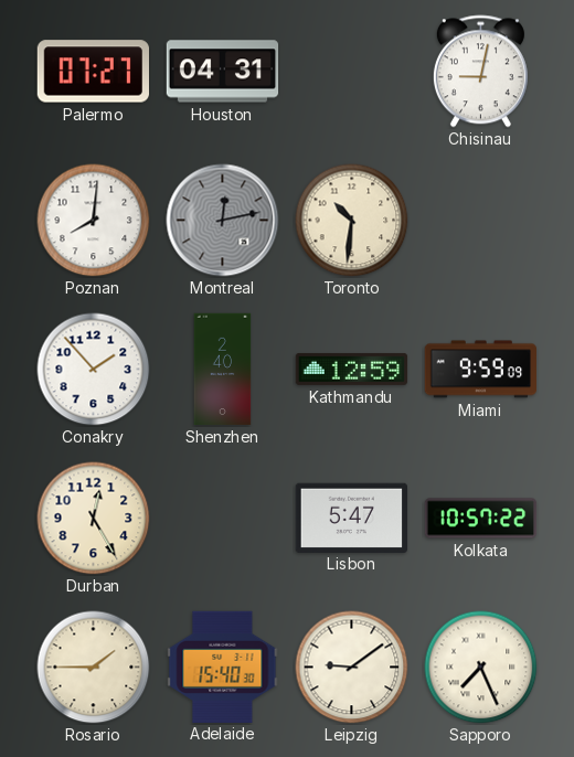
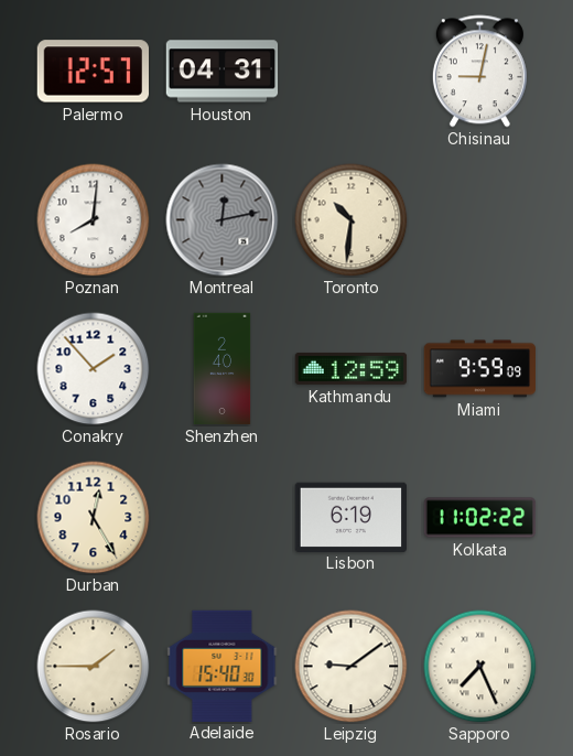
Palermo: 07:27 -> 12:57 (93, 72)
Lisbon: 5:47 -> 6:19 (350, 517)
Kolkata: 10:57 -> 11:02 (480, 518)
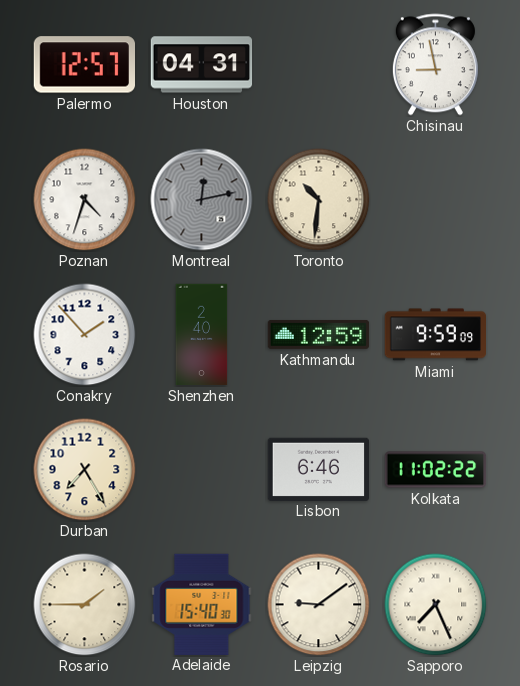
Chisinau: 9:02 -> 8:58 (435, 65)
Poznan: 8:01 -> 4:33 (85, 200)
Durban: 12:25 -> 7:25 (85, 470)
Lisbon: 6:19 -> 6:46 (318, 469)
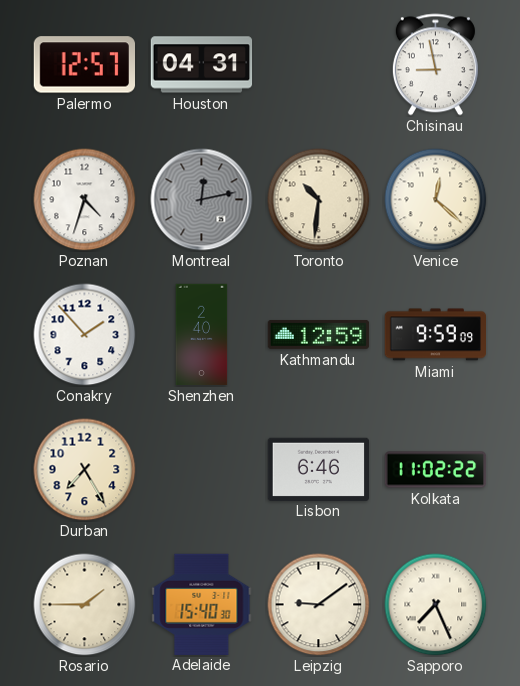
Venice: none -> 12:22 (436, 200)
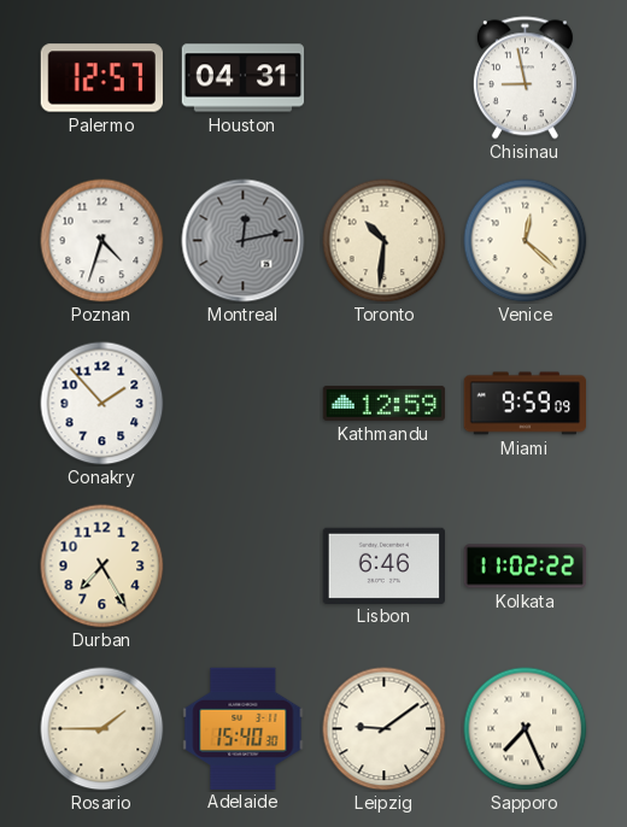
Shenzhen: 2:40 -> none (202, 335)
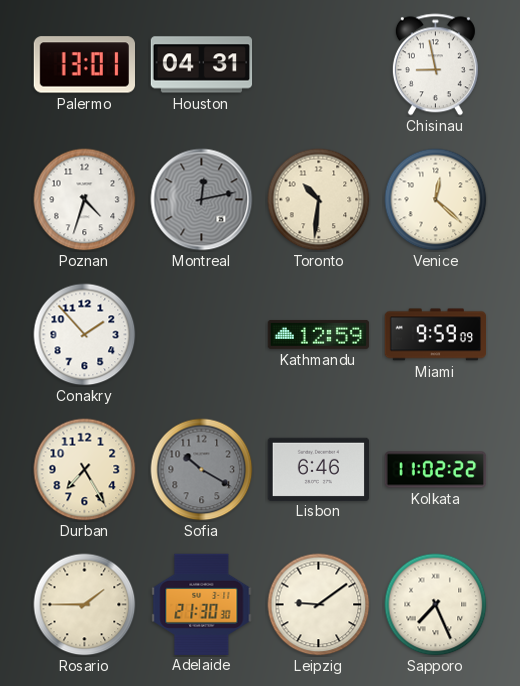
Palermo: 12:57 -> 13:01 (84, 65)
Sofia: none -> 10:20 (202, 470)
Adelaide: 15:40 -> 21:30 (202, 604)
